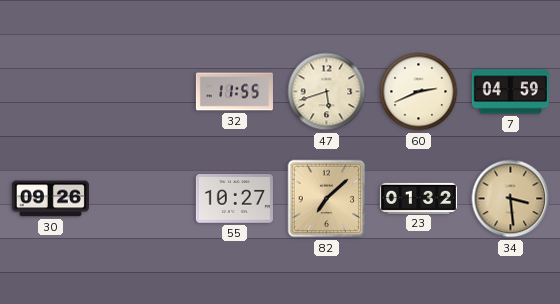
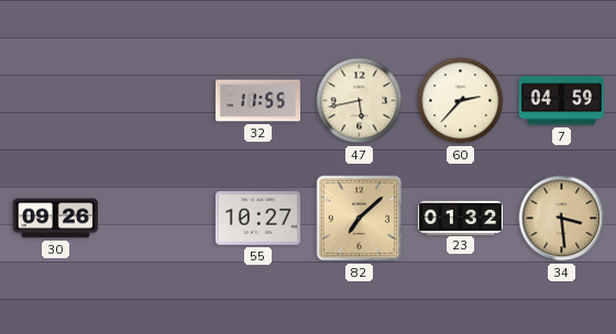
47: 5:42 -> 5:43 (360, 101)
60: 2:41 -> 2:37 (461, 101)
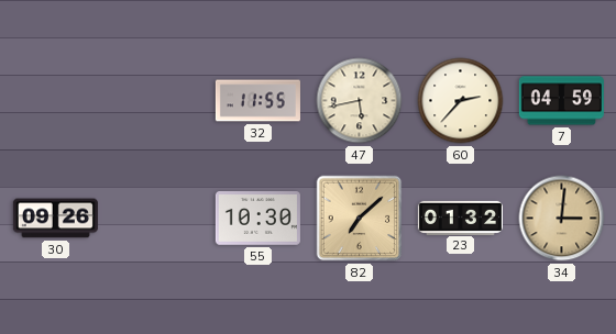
55: 10:27 -> 10:30 (257, 219)
34: 3:29 -> 3:01 (562, 219)
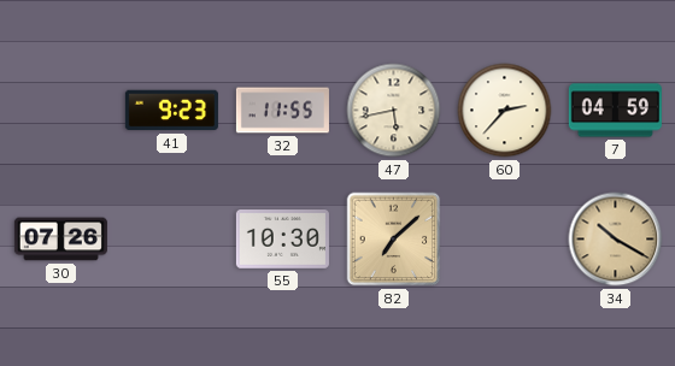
41: none -> 9:23 (171, 111)
30: 09:26 -> 07:26 (60, 240)
23: 01:32 -> none (460, 218)
34: 3:01 -> 10:20 (616, 240)
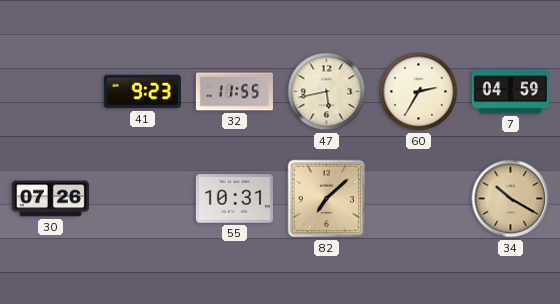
60: 2:37 -> 2:35 (419, 92)
55: 10:30 -> 10:31 (234, 199)
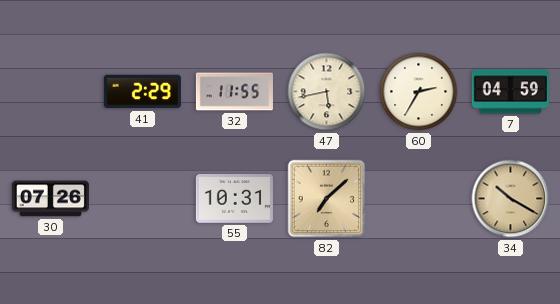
41: 9:23 -> 2:29 (142, 92)
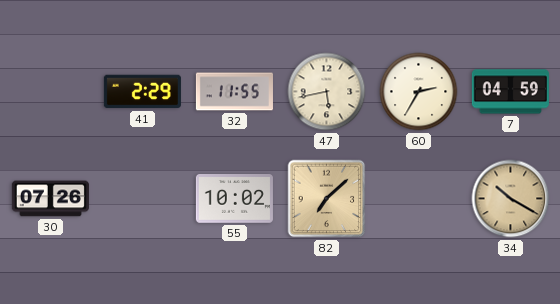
55: 10:31 -> 10:02 (234, 199)
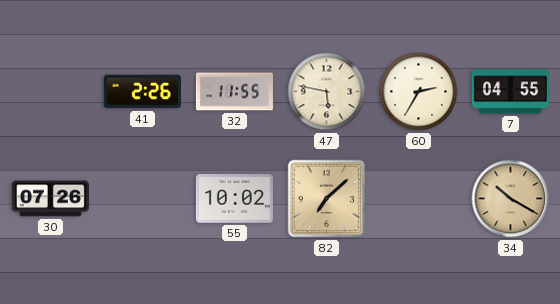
41: 2:29 -> 2:26 (142, 92)
47: 5:43 -> 5:47 (327, 92)
7: 04:59 -> 04:55 (510, 92)
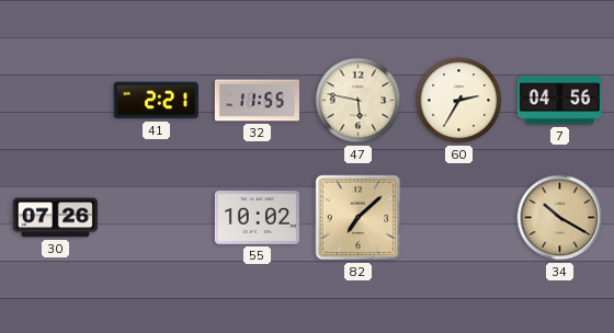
41: 2:26 -> 2:21 (156, 101)
7: 04:55 -> 04:56 (559, 101)
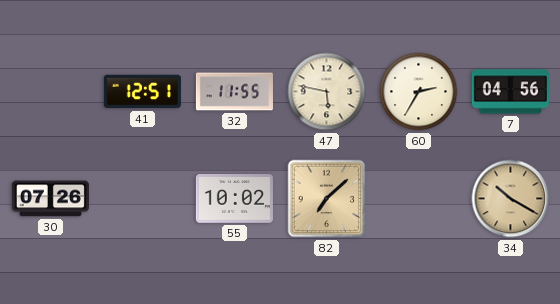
41: 2:21 -> 12:51 (142, 92)
